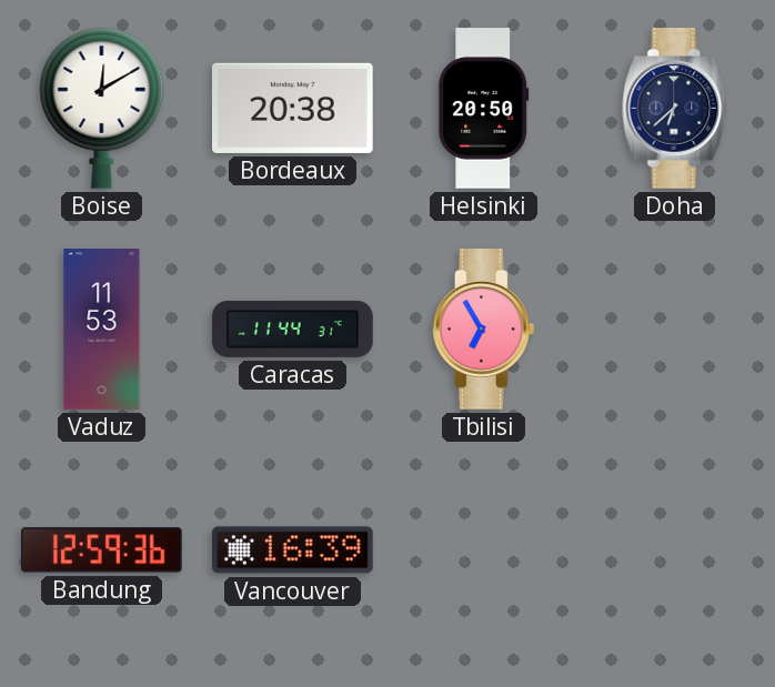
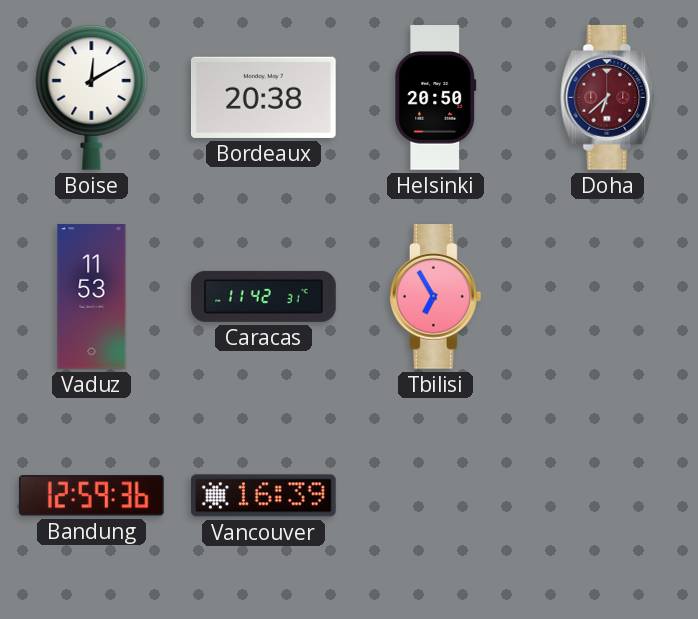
Doha dial: navy -> burgundy (608, 98)
Caracas: 11:44 -> 11:42 (264, 296)
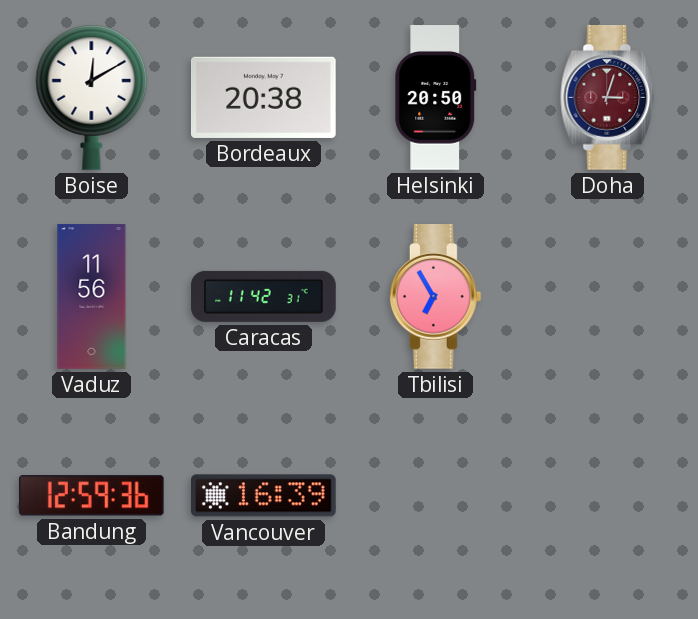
Doha: 6:38 -> 3:03 (608, 98)
Vaduz: 11:53 -> 11:56 (92, 297)
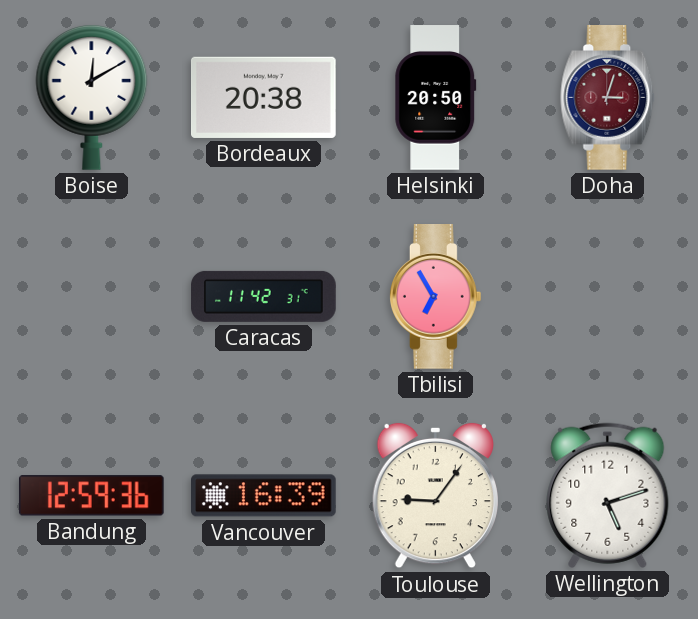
Vaduz: 11:56 -> none (92, 297)
Toulouse: none -> 9:06 (435, 496)
Wellington: none -> 5:12 (608, 495)
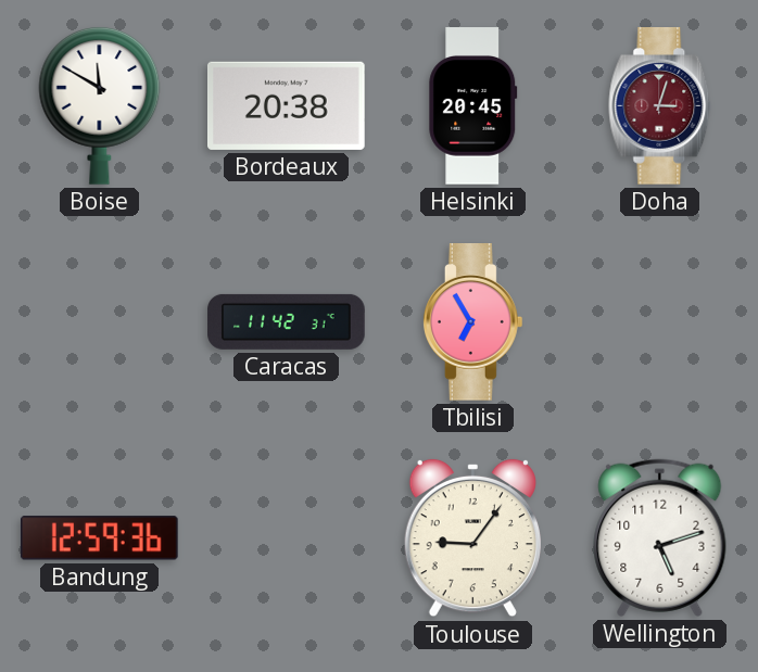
Boise: 12:10 -> 11:50 (100, 106)
Helsinki: 20:50 -> 20:45 (473, 106)
Vancouver: 16:39 -> none (264, 496)
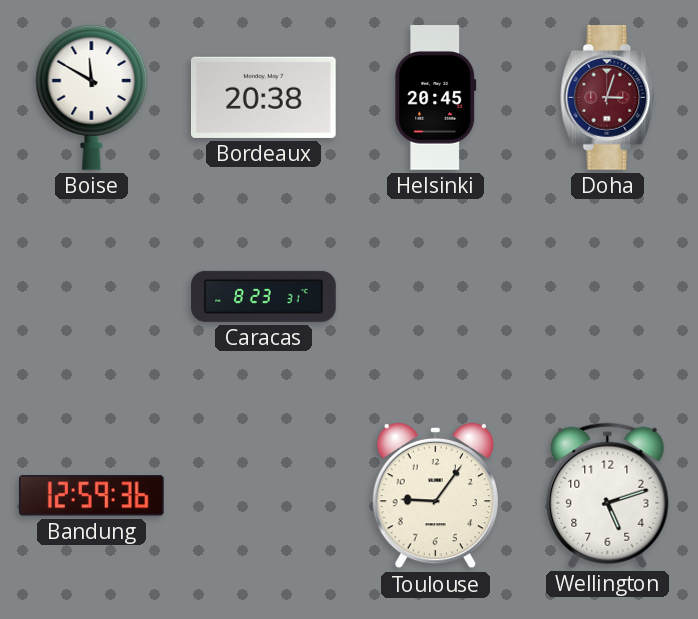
Caracas: 11:42 -> 8:23 (264, 296)
Tbilisi: 6:55 -> none (472, 322)
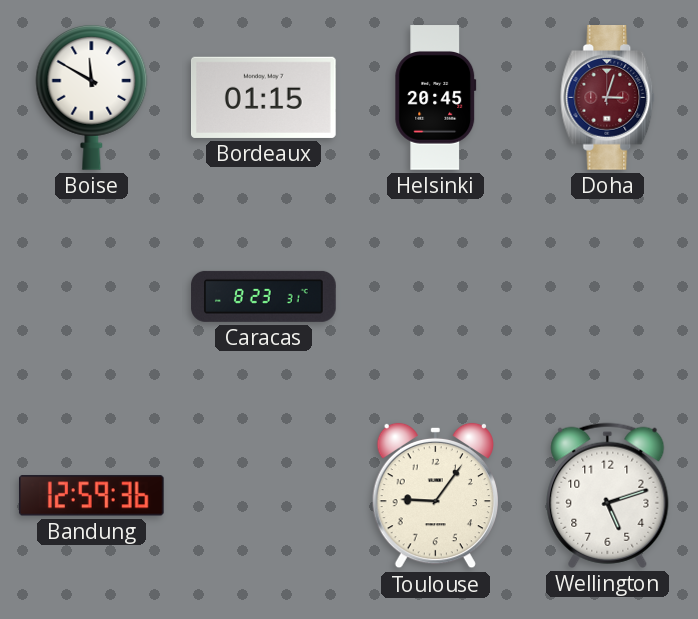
Bordeaux: 20:38 -> 01:15 (264, 97)
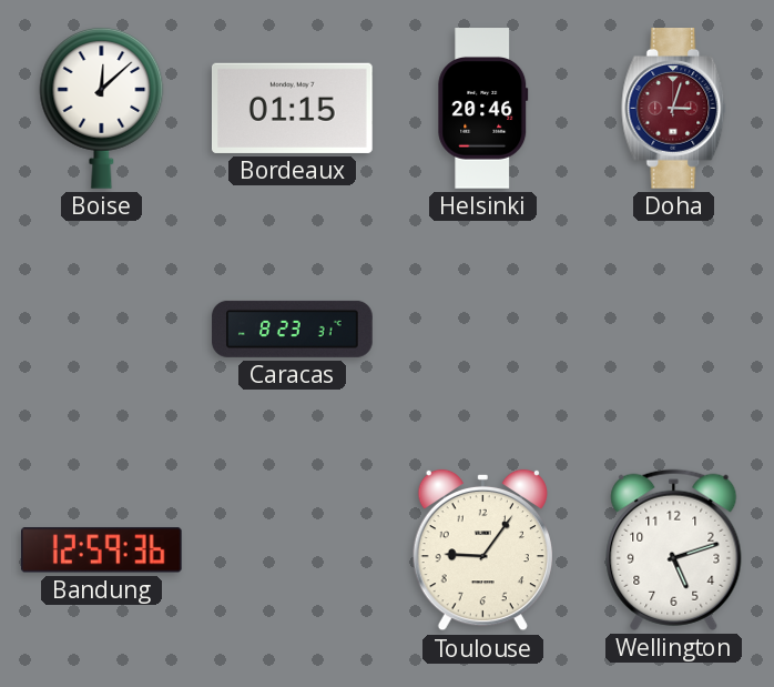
Boise: 11:50 -> 12:08 (102, 109)
Helsinki: 20:45 -> 20:46 (483, 109)
